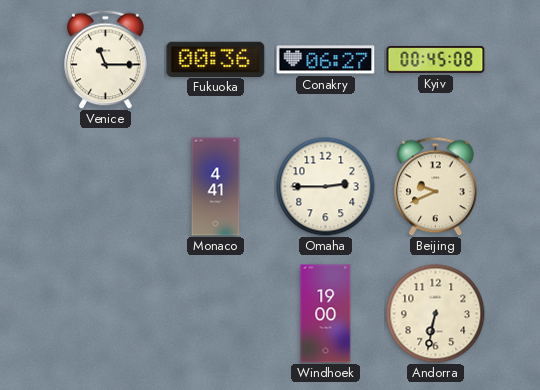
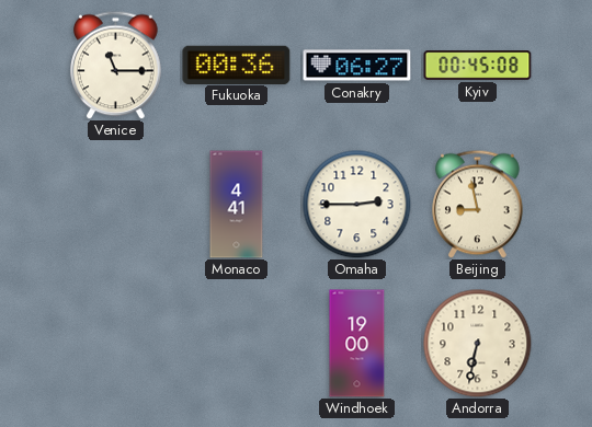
Beijing: 9:41 -> 8:58 (478, 204)
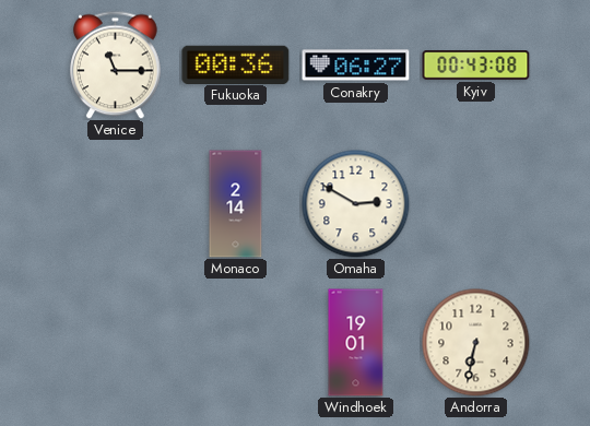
Kyiv: 00:45 -> 00:43 (476, 66)
Monaco: 4:41 -> 2:14 (236, 204)
Omaha: 2:45 -> 2:50 (356, 204)
Beijing: 8:58 -> none (478, 204)
Windhoek: 19:00 -> 19:01 (356, 343)
